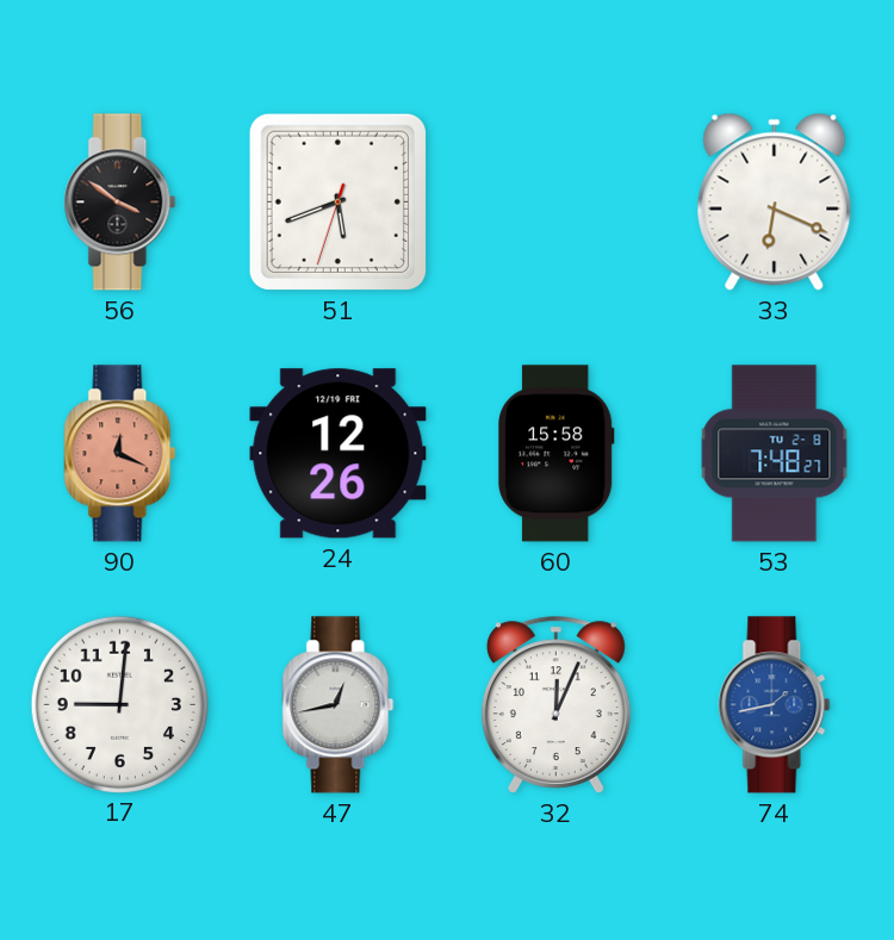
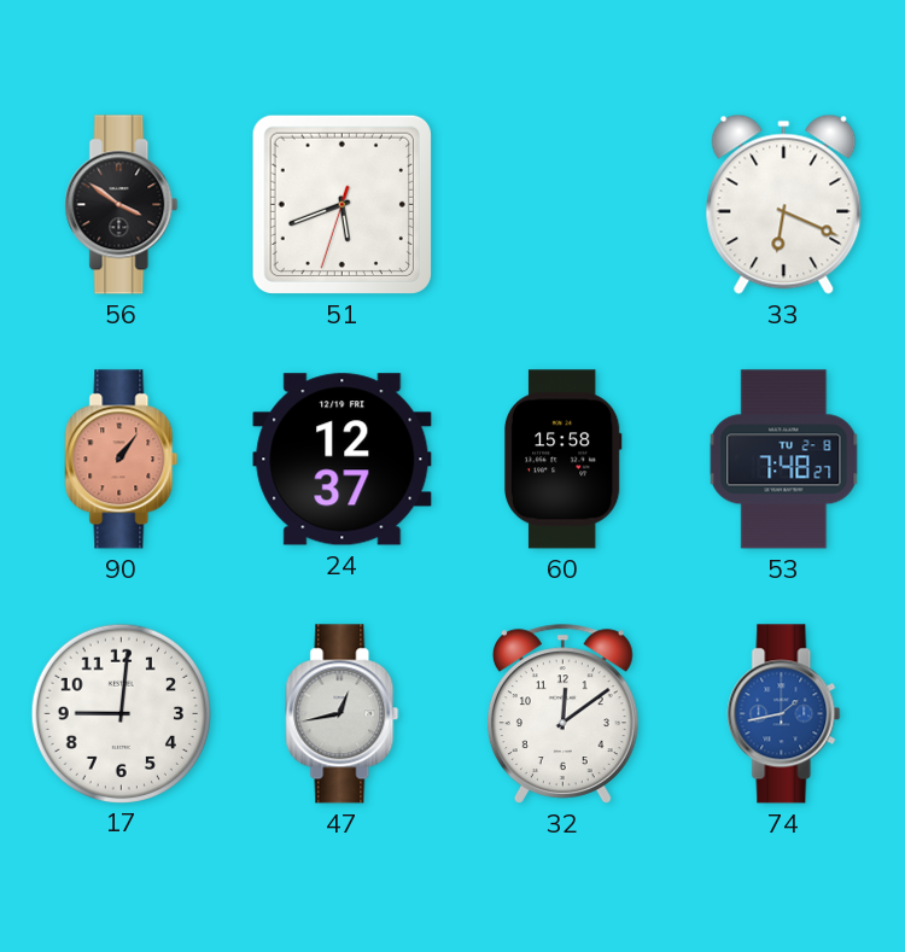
90: 12:19 -> 1:06 (122, 460)
24: 12:26 -> 12:37 (343, 460)
32: 12:04 -> 12:09 (562, 713)
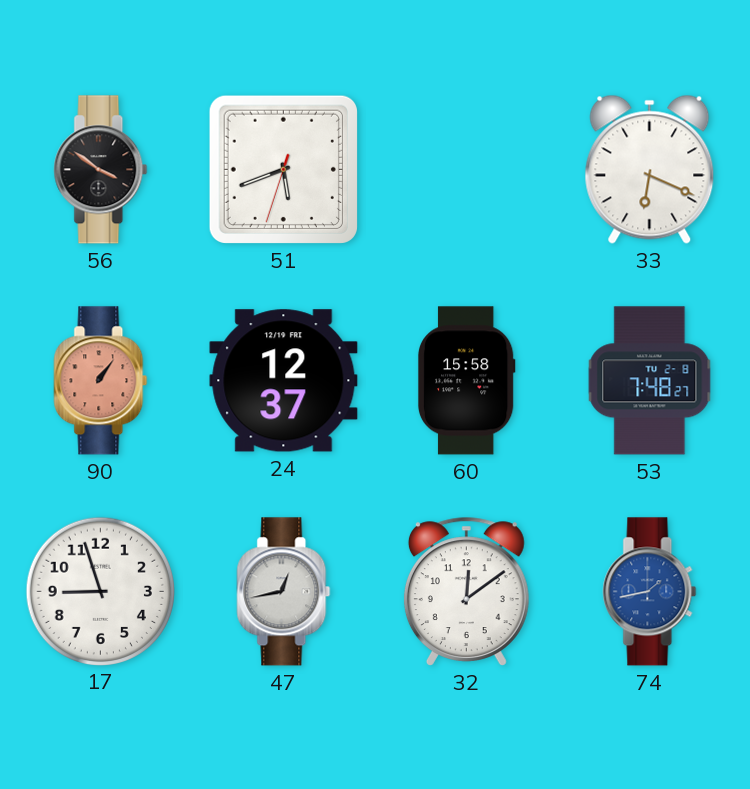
17: 9:01 -> 8:57 (100, 591)
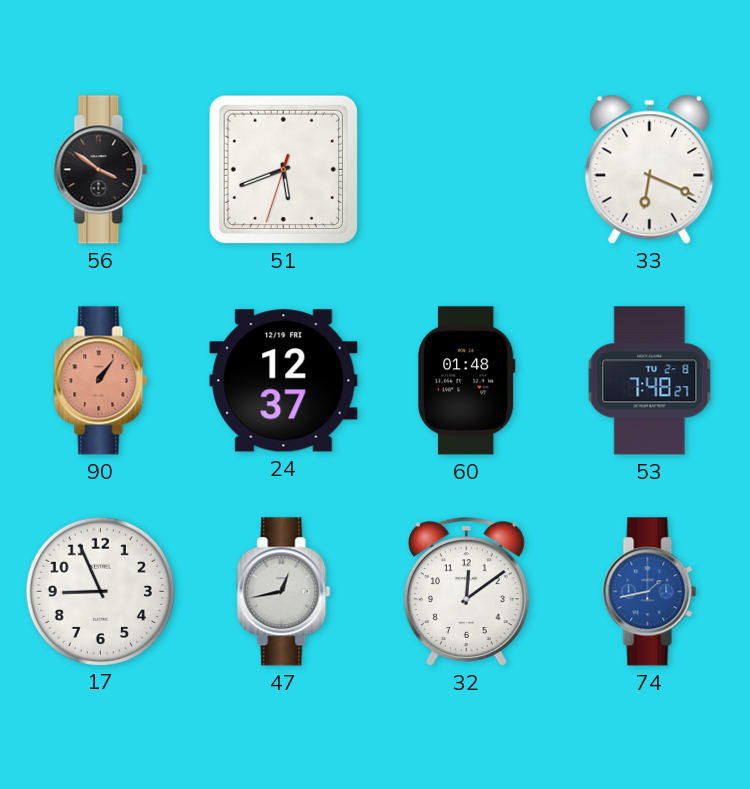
60: 15:58 -> 01:48 (466, 381)
17: 8:57 -> 8:56 (100, 591)
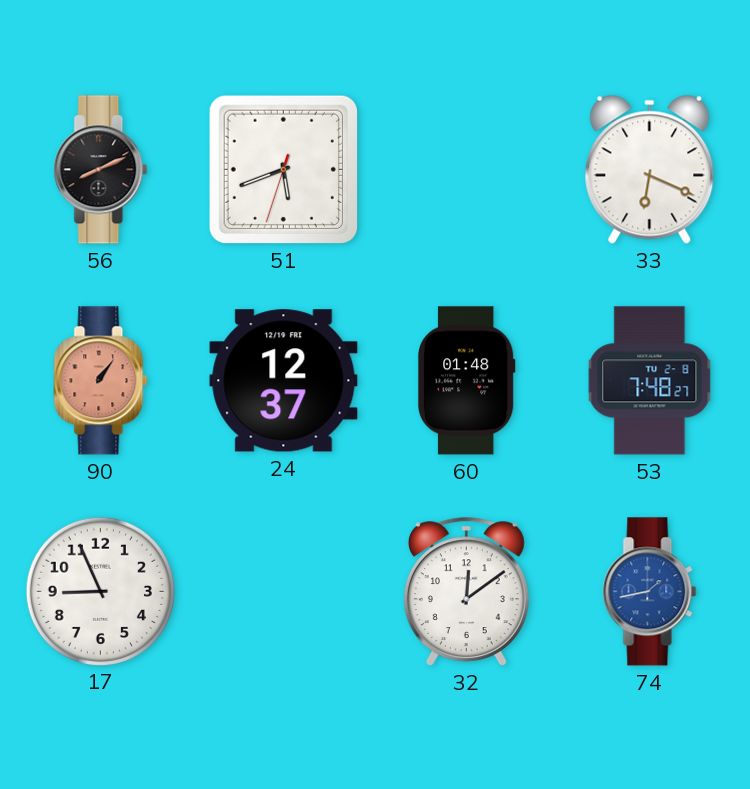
56: 3:51 -> 8:11 (101, 170)
47: 12:43 -> none (284, 592)
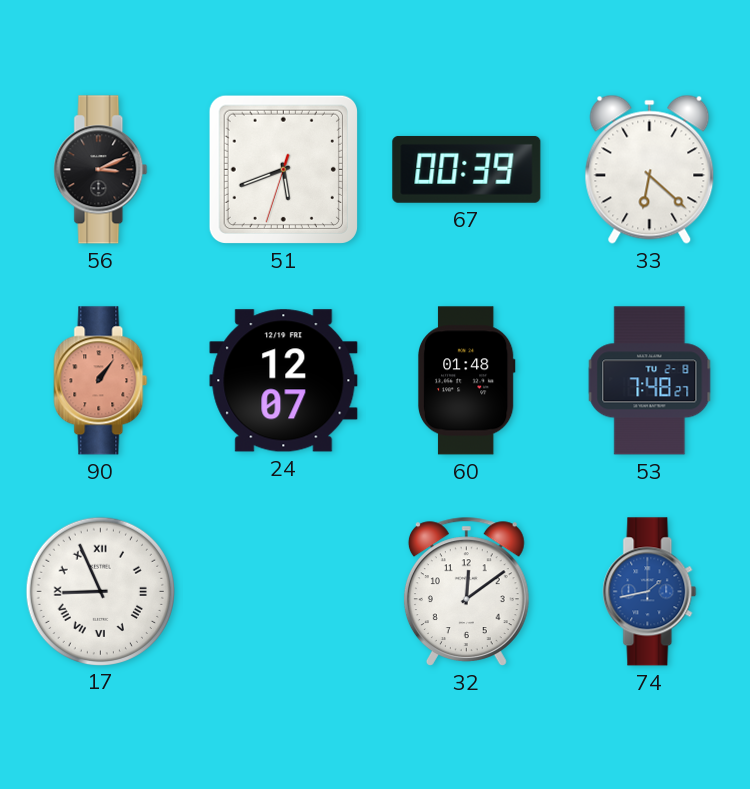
56: 8:11 -> 3:11 (101, 170)
67: none -> 00:39 (467, 169)
33: 6:19 -> 6:22 (650, 169)
24: 12:37 -> 12:07 (284, 381)
17 numerals: Arabic -> Roman (100, 591)
